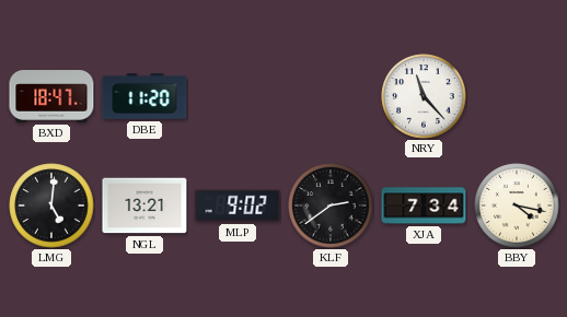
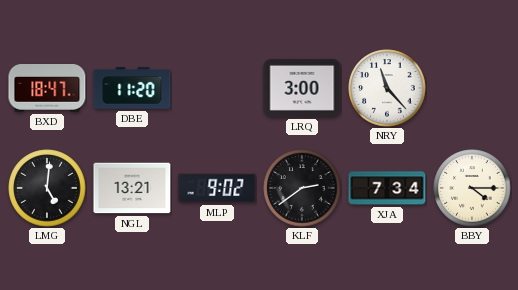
LRQ: none -> 3:00 (302, 88)
BBY: 4:17 -> 4:15 (472, 188)
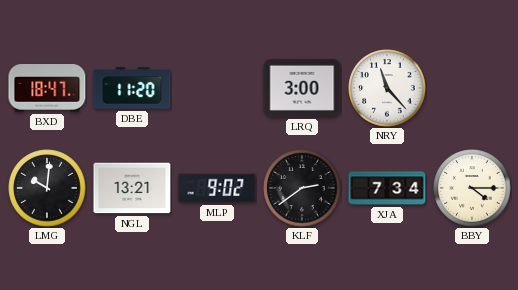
LMG: 5:01 -> 10:01 (47, 188)
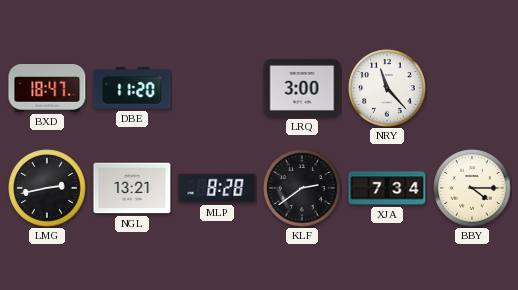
LMG: 10:01 -> 2:43 (47, 188)
MLP: 9:02 -> 8:28 (217, 188)
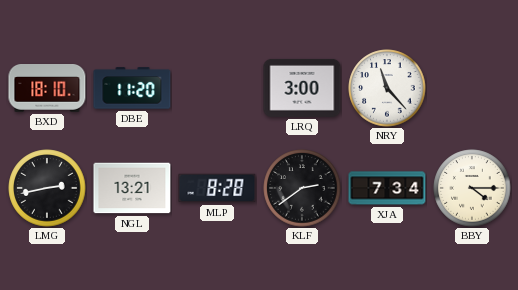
BXD: 18:47 -> 18:10 (47, 89)
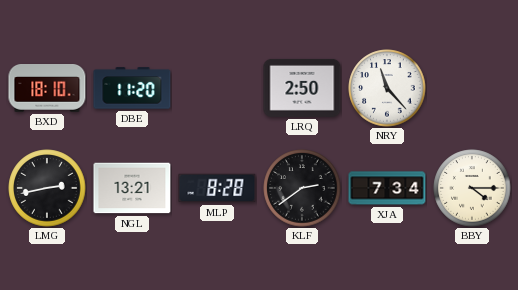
LRQ: 3:00 -> 2:50 (302, 88)
